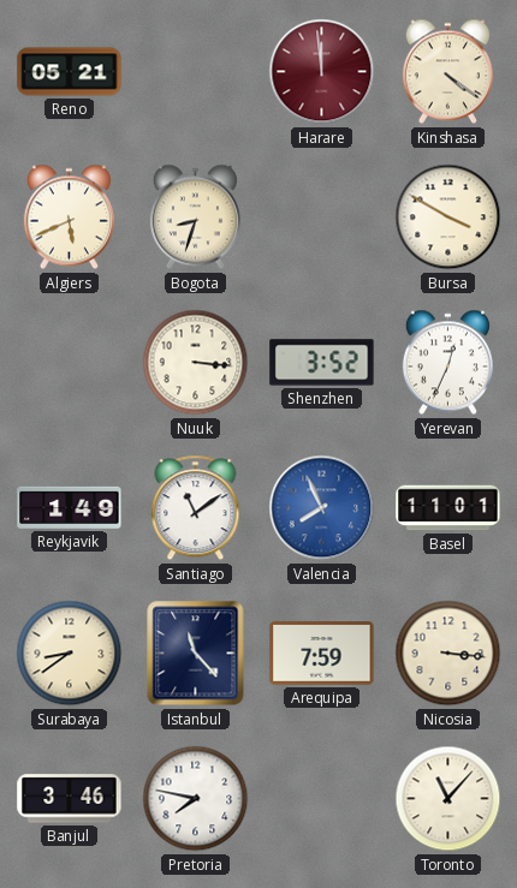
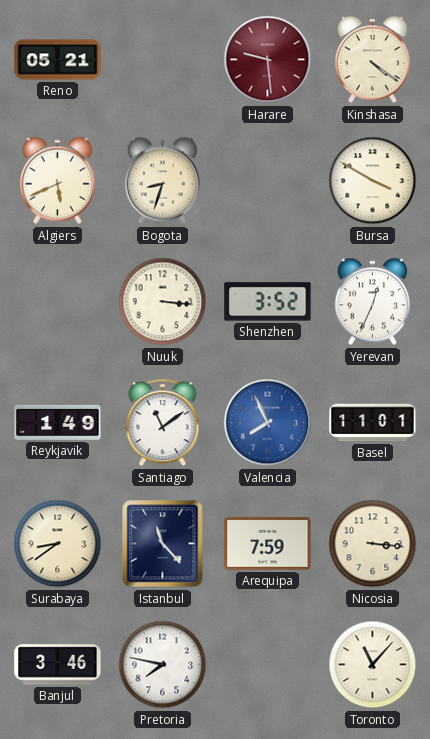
Harare: 11:59 -> 9:29 (268, 60)
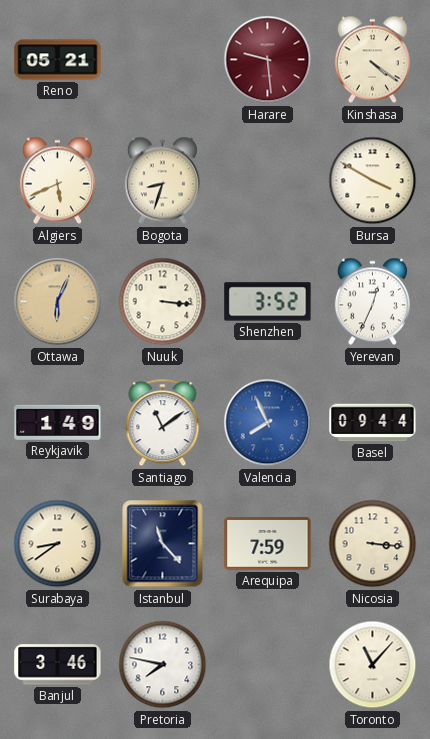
Ottawa: none -> 6:04 (58, 302)
Basel: 11:01 -> 09:44 (373, 423)
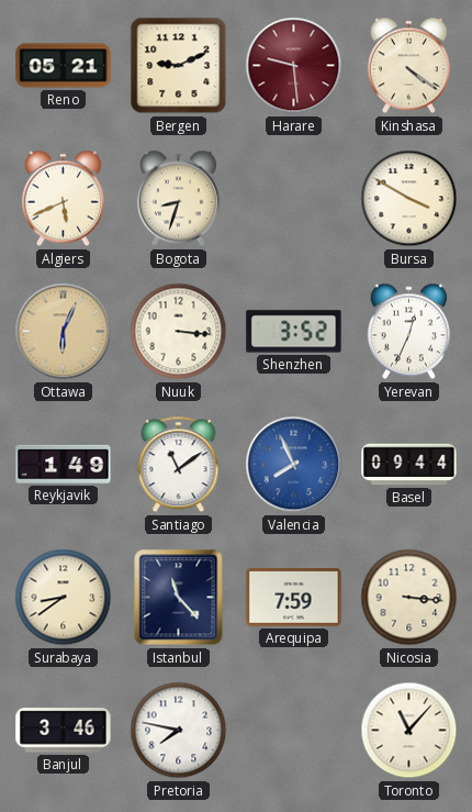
Bergen: none -> 9:11 (179, 66)
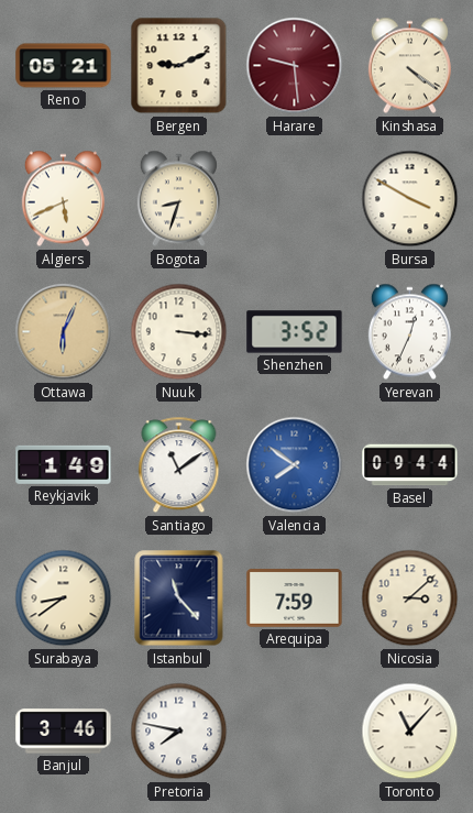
Valencia: 7:56 -> 7:51 (295, 465)
Nicosia: 3:16 -> 3:08 (410, 598)
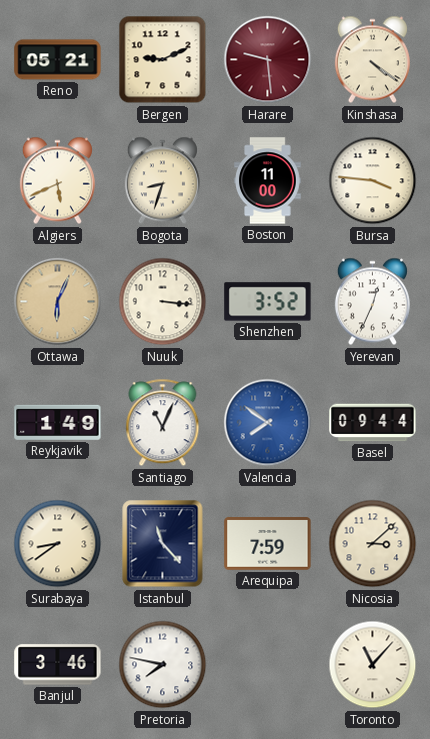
Boston: none -> 11:00 (268, 181)
Bursa: 3:50 -> 3:46 (373, 181)
Santiago: 11:09 -> 11:04 (163, 423)
